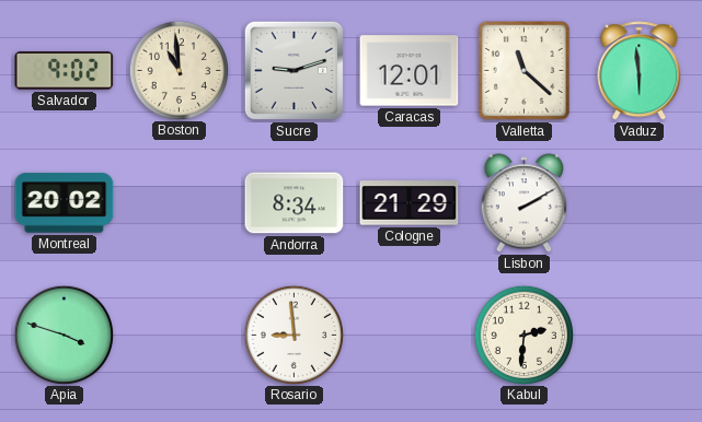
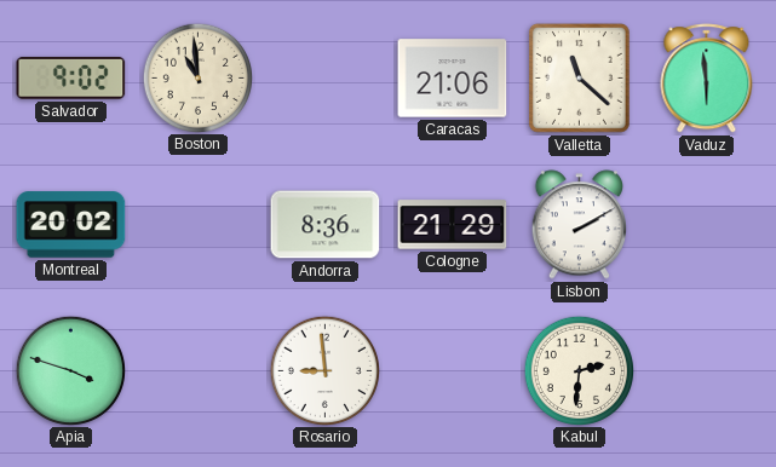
Sucre: 9:12 -> none (295, 71)
Caracas: 12:01 -> 21:06 (453, 79)
Andorra: 8:34 -> 8:36 (326, 225)
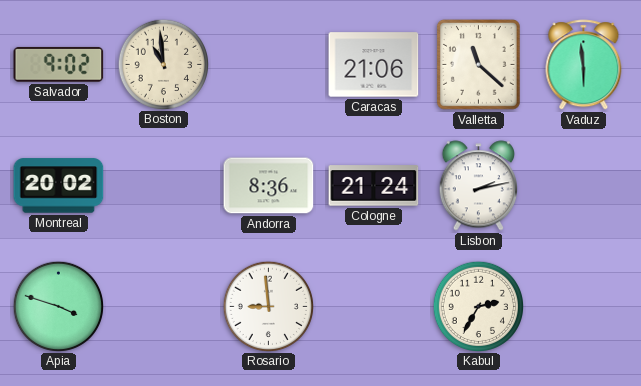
Cologne: 21:29 -> 21:24 (374, 186)
Lisbon: 2:10 -> 2:13 (478, 186)
Kabul: 2:31 -> 2:35 (478, 306)
